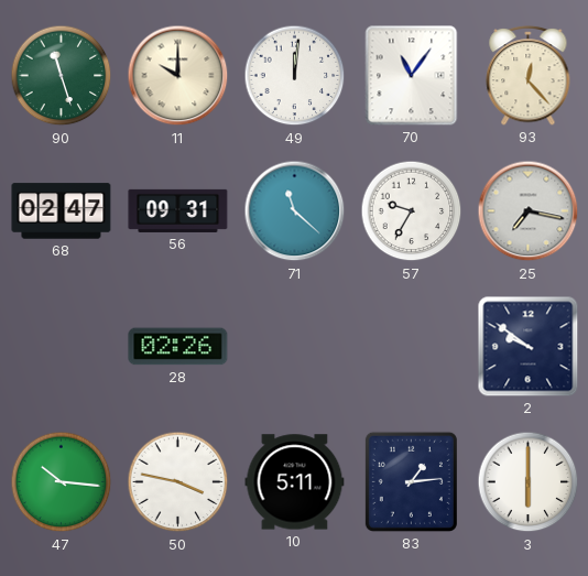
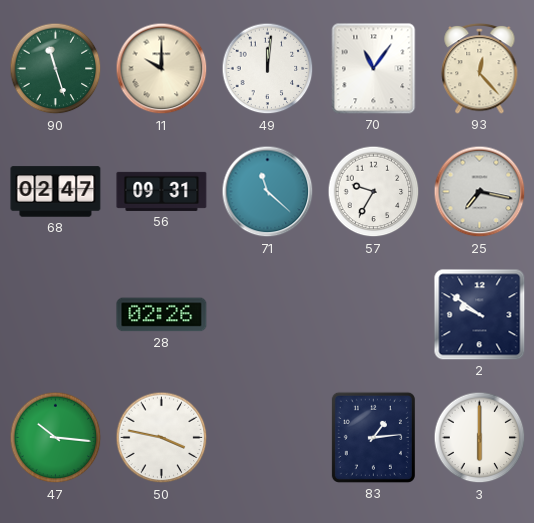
10: 5:11 -> none (295, 482)
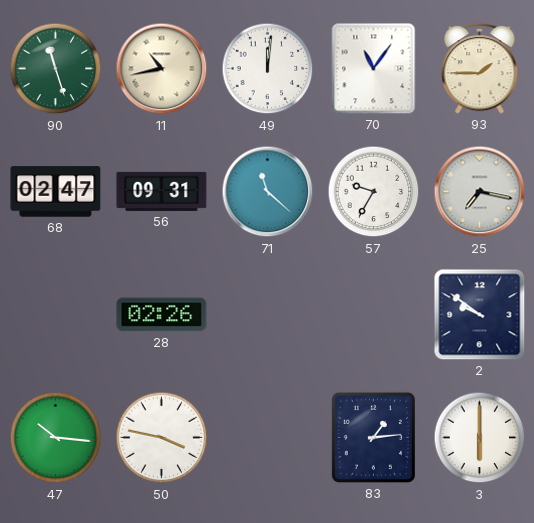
11: 10:00 -> 10:43 (162, 69)
93: 12:23 -> 1:45 (480, 68)
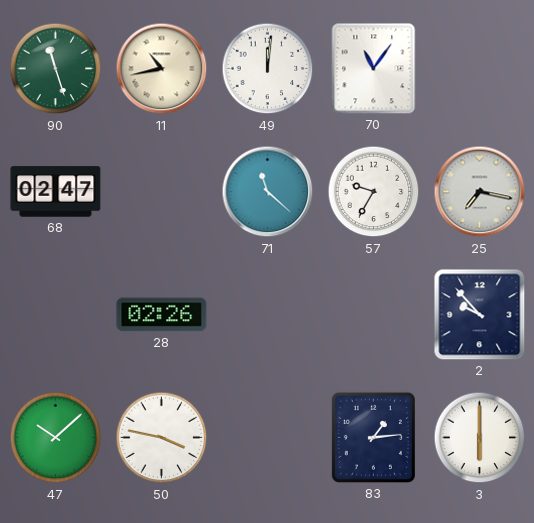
93: 1:45 -> none (480, 68)
56: 09:31 -> none (162, 191)
2: 9:51 -> 9:53 (480, 315)
47: 10:16 -> 10:08 (56, 438)
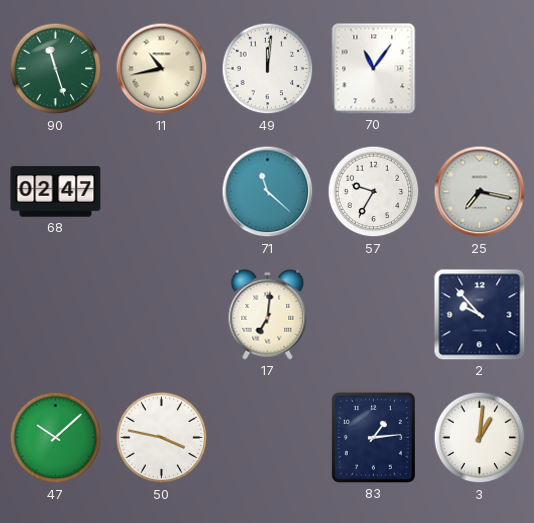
28: 02:26 -> none (162, 315)
17: none -> 7:01 (268, 314)
3: 6:00 -> 1:01 (480, 438)
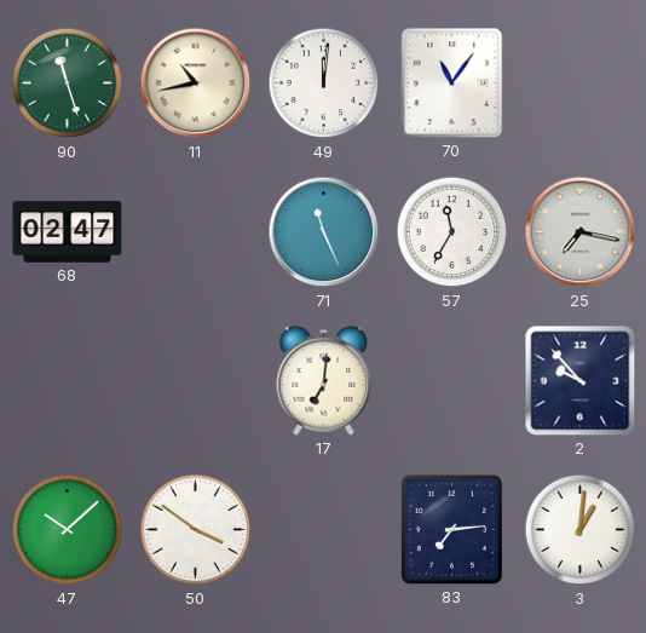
71: 11:22 -> 11:26 (324, 232)
57: 9:35 -> 11:35 (452, 232)
50: 3:47 -> 3:51 (196, 530)
83: 1:14 -> 7:14 (451, 529)
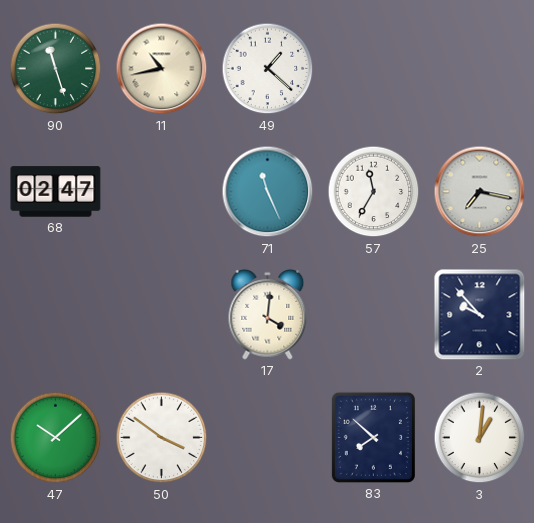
49: 12:01 -> 1:22 (268, 69)
70: 11:06 -> none (452, 84)
17: 7:01 -> 4:01 (268, 314)
83: 7:14 -> 7:52 (373, 437)
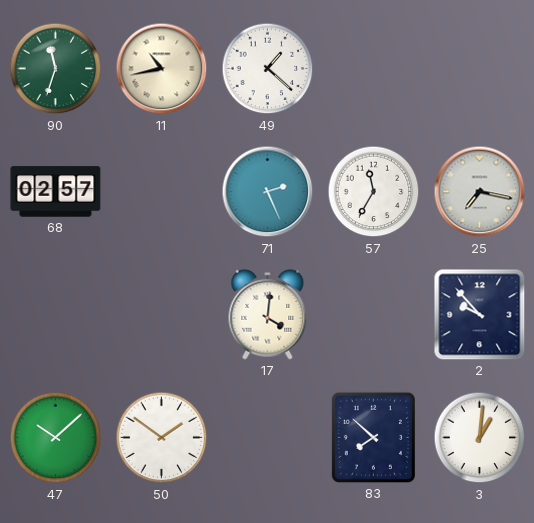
90: 11:27 -> 11:33 (56, 69)
68: 02:47 -> 02:57 (56, 192)
71: 11:26 -> 2:26 (268, 192)
50: 3:51 -> 1:51 (162, 438)
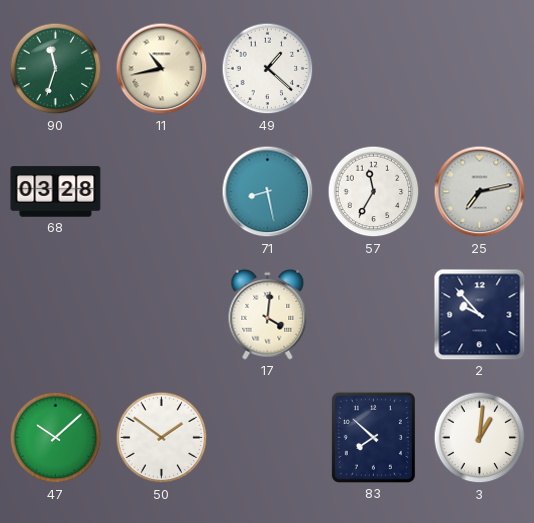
68: 02:57 -> 03:28 (56, 192)
71: 2:26 -> 8:28 (268, 192)
25: 7:17 -> 7:13 (480, 192)
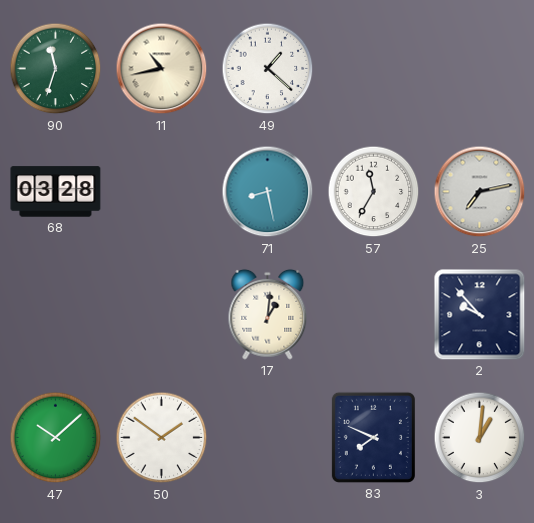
17: 4:01 -> 1:01 (268, 314)
83: 7:52 -> 7:49 (373, 437)
